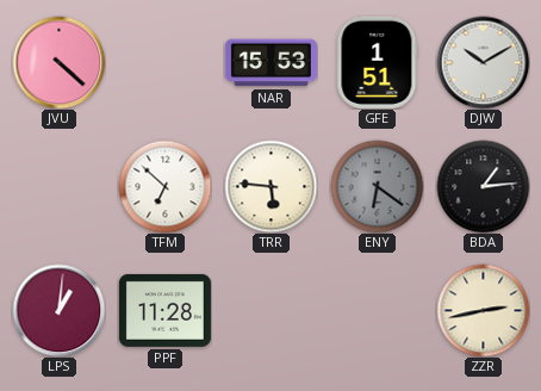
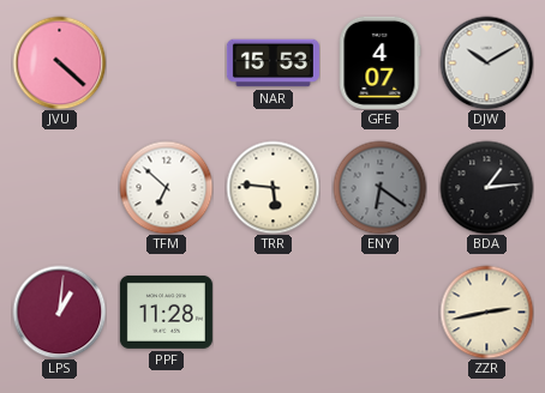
GFE: 1:51 -> 4:07 (381, 62)
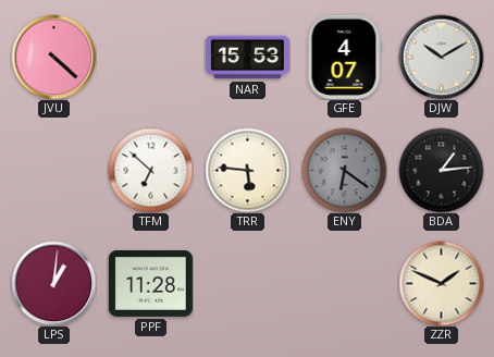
ZZR: 2:43 -> 1:49 (441, 283)
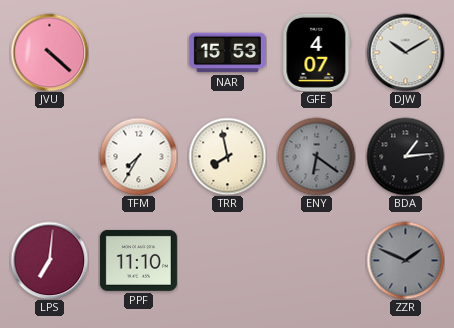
TFM: 6:52 -> 7:35 (138, 156)
TRR: 5:46 -> 7:58 (227, 156)
LPS: 1:01 -> 7:01 (49, 260)
PPF: 11:28 -> 11:10 (138, 260)
ZZR dial: cream -> grey (405, 260)
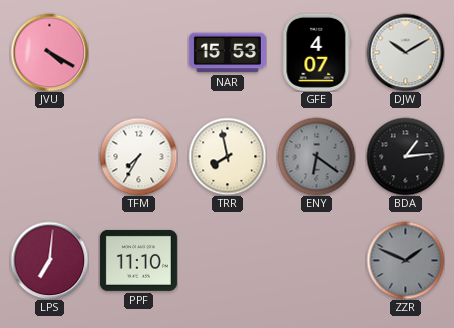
JVU: 4:22 -> 4:20 (49, 52)
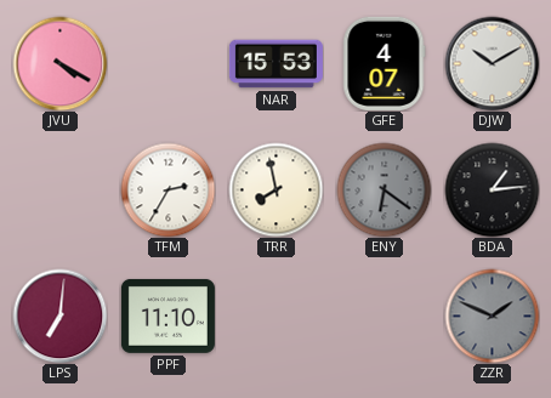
TFM: 7:35 -> 2:35 (167, 189)
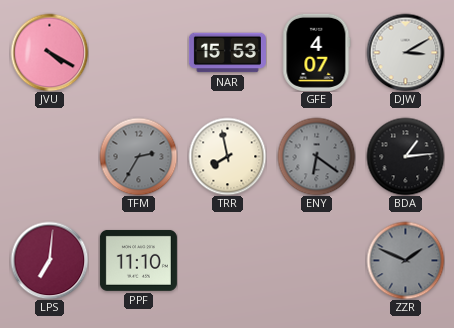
DJW: 10:10 -> 3:10 (405, 52)
TFM dial: white -> grey (138, 156)
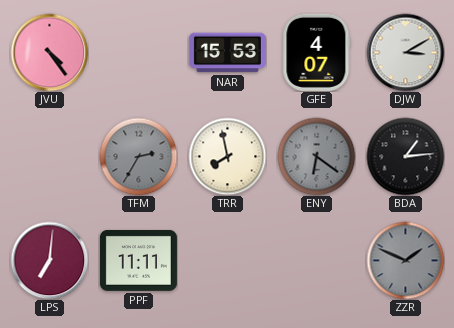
JVU: 4:20 -> 4:24 (49, 52)
PPF: 11:10 -> 11:11 (138, 260)
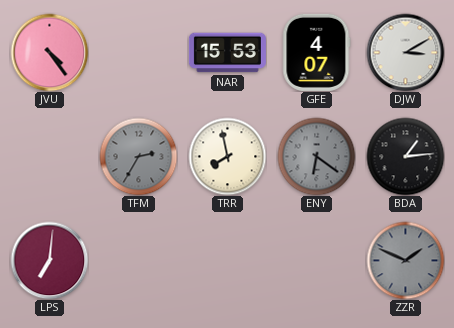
PPF: 11:11 -> none (138, 260)
